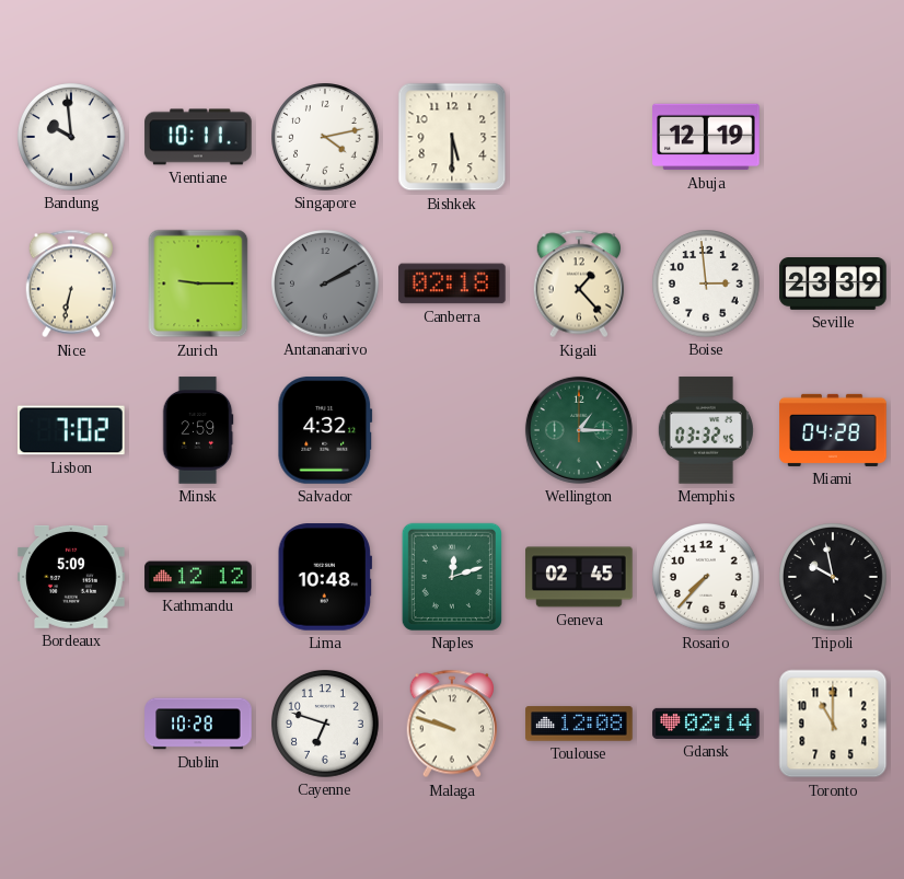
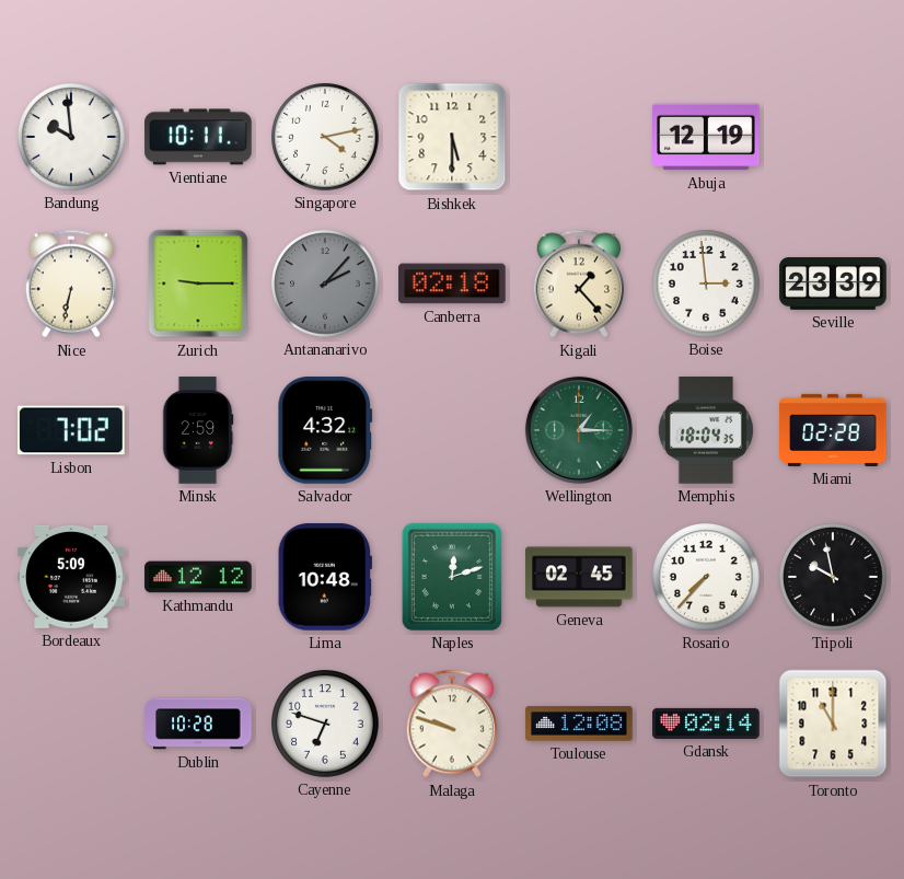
Antananarivo: 2:10 -> 2:07 (326, 285)
Memphis: 03:32 -> 18:04 (706, 430)
Miami: 04:28 -> 02:28 (833, 430)
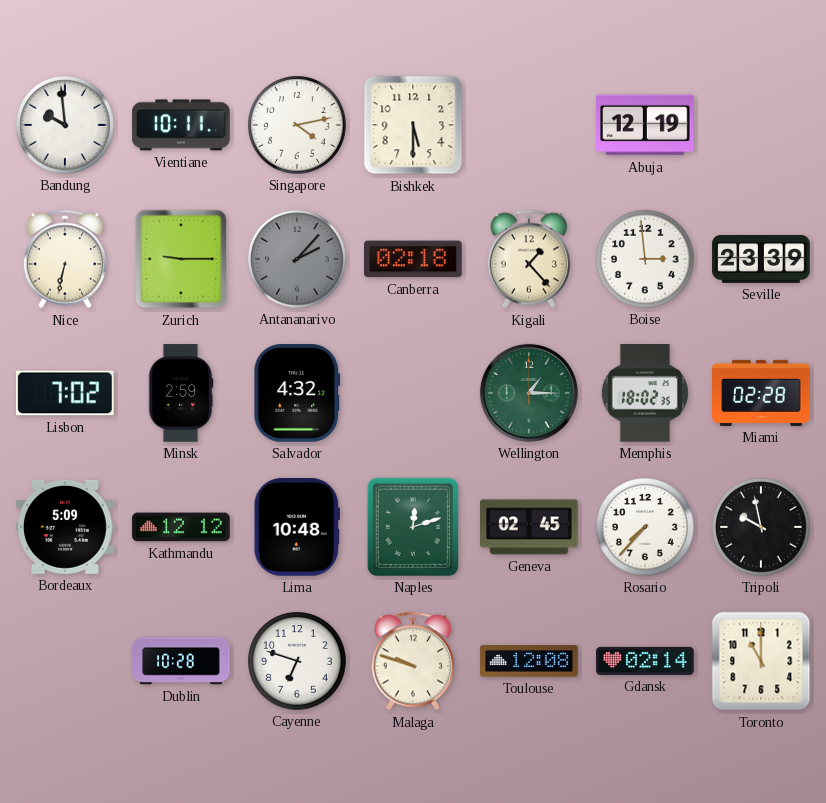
Memphis: 18:04 -> 18:02 (645, 393)
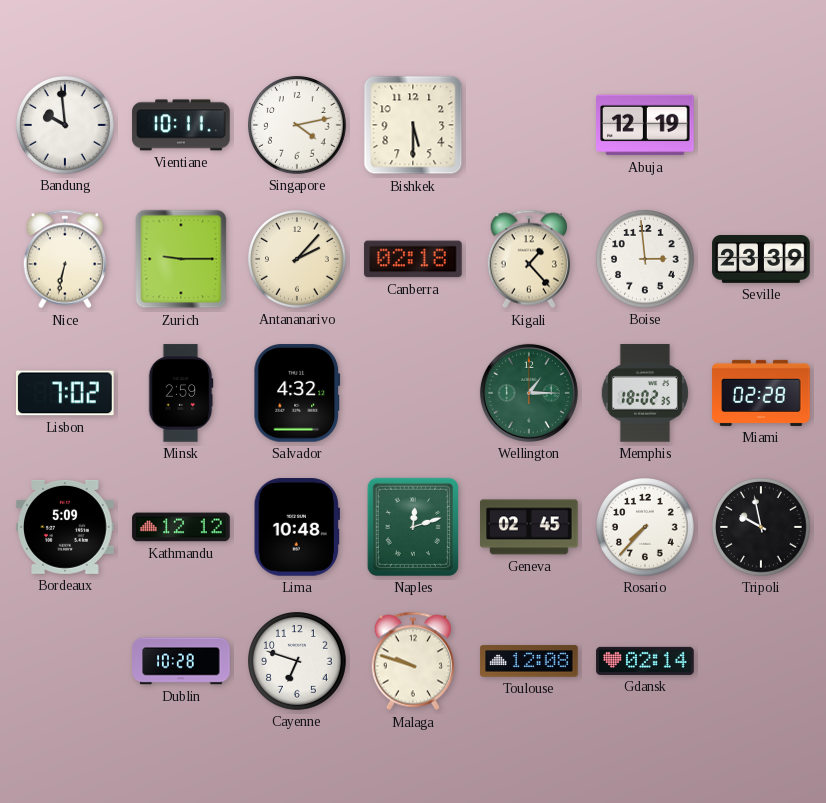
Antananarivo dial: grey -> cream (298, 260)
Toronto: 11:00 -> none (761, 661)
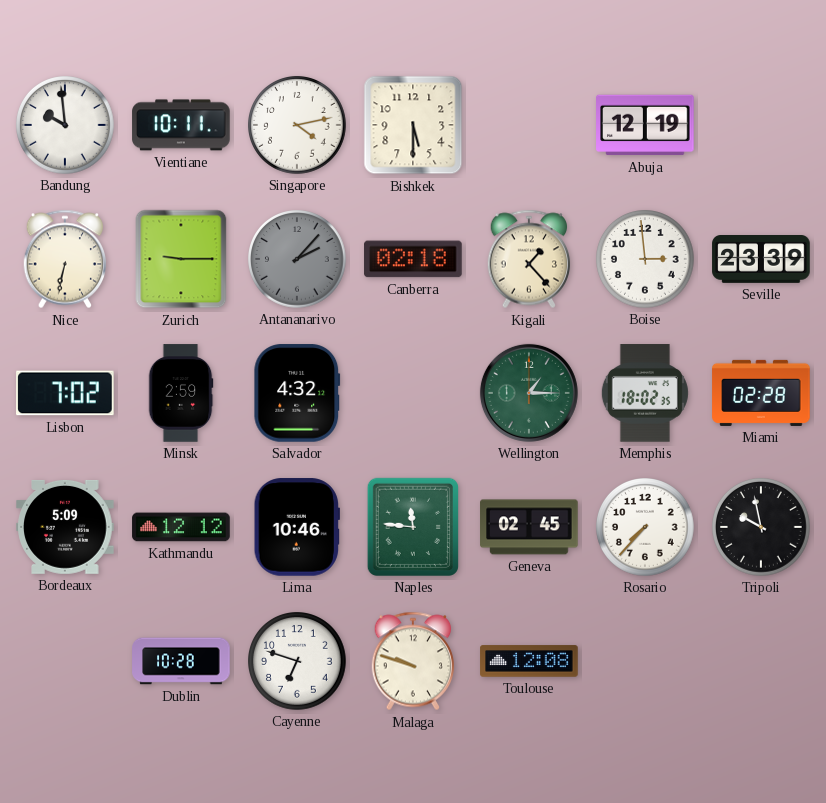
Antananarivo dial: cream -> grey (298, 260)
Lima: 10:48 -> 10:46 (297, 527)
Naples: 12:12 -> 11:46 (413, 527)
Gdansk: 02:14 -> none (645, 661)
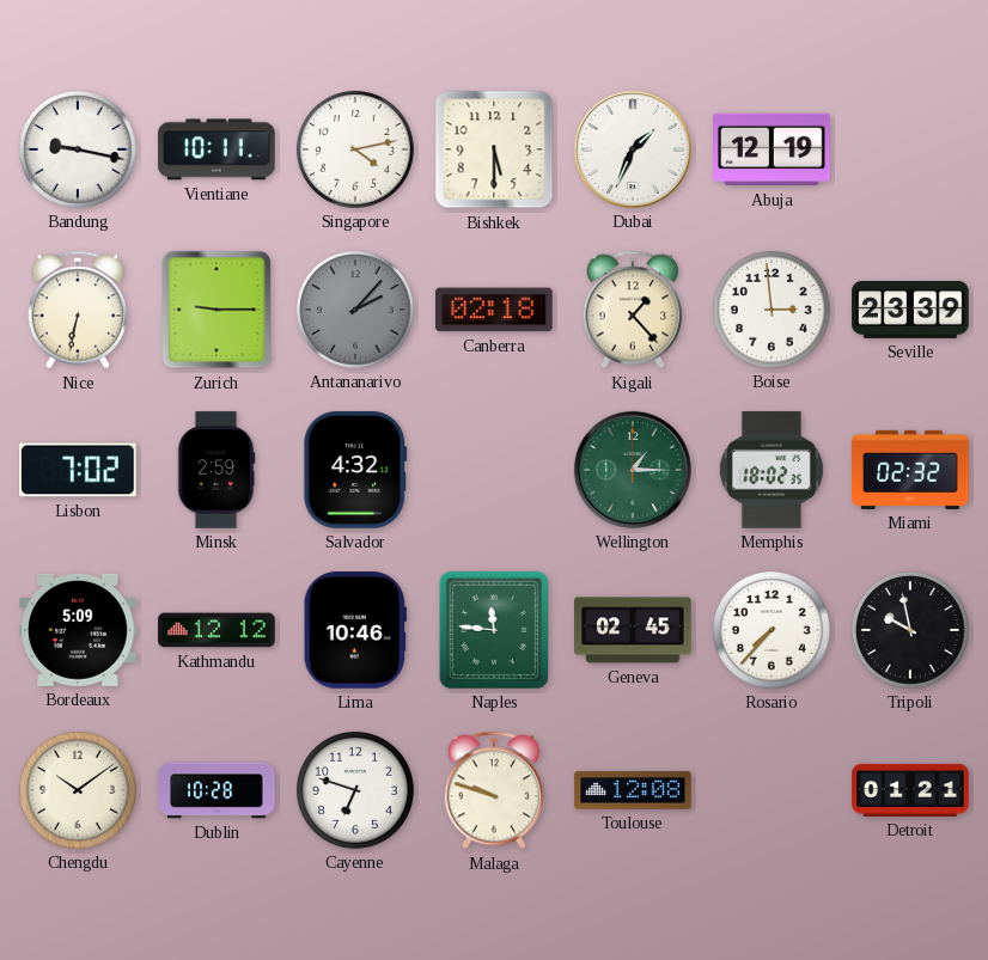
Bandung: 9:59 -> 9:17 (79, 151)
Dubai: none -> 1:34 (633, 149)
Miami: 02:28 -> 02:32 (910, 470)
Chengdu: none -> 10:09 (79, 791)
Detroit: none -> 01:21 (910, 790)
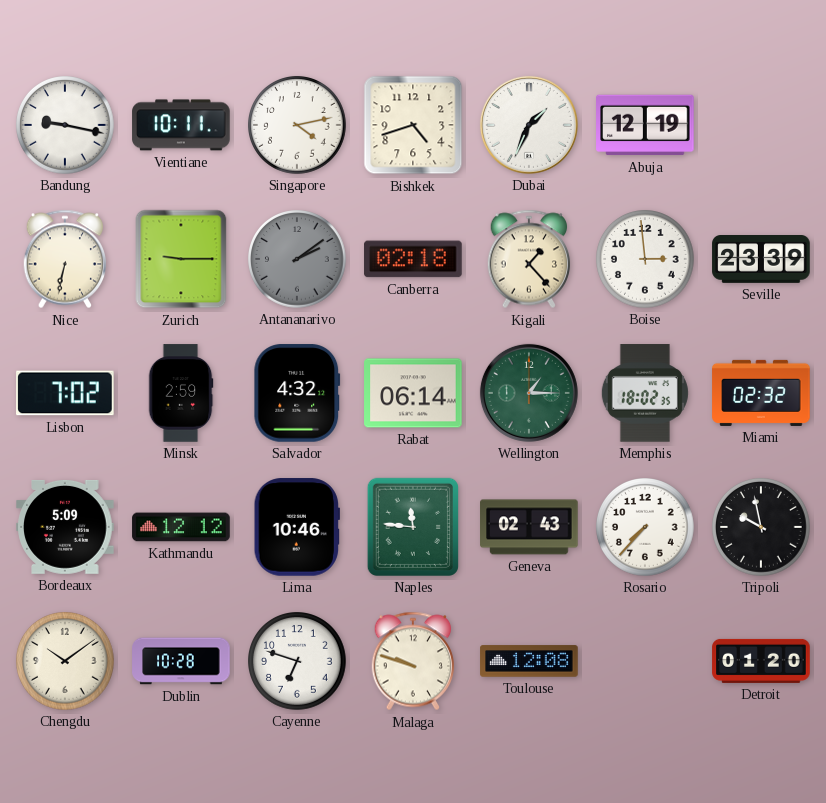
Bishkek: 5:30 -> 4:42 (413, 125)
Antananarivo: 2:07 -> 2:09 (298, 260)
Rabat: none -> 06:14 (413, 393)
Geneva: 02:45 -> 02:43 (529, 527)
Detroit: 01:21 -> 01:20 (761, 661)
